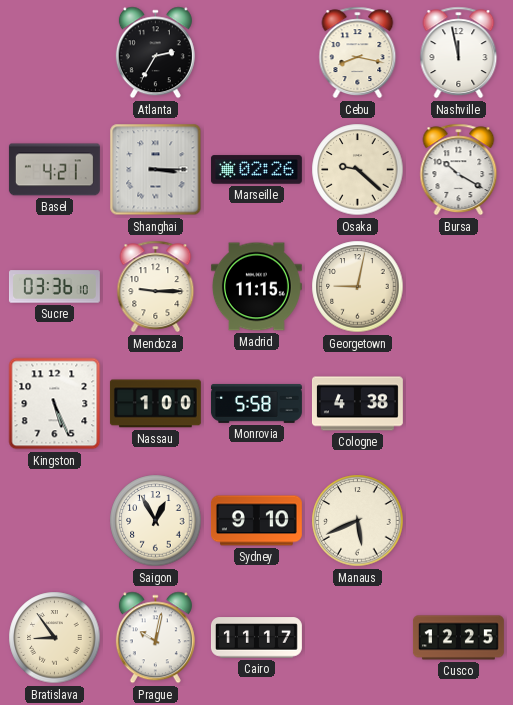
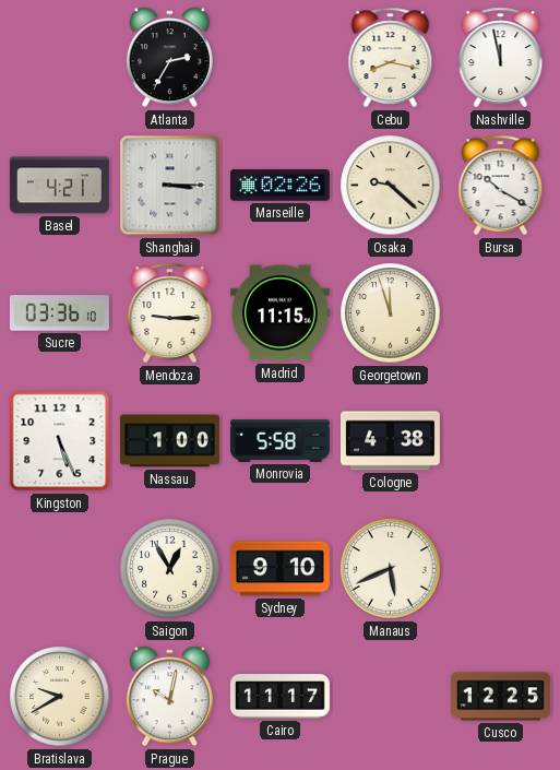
Georgetown: 9:02 -> 11:57 (391, 313)
Bratislava: 8:54 -> 9:40 (60, 697)
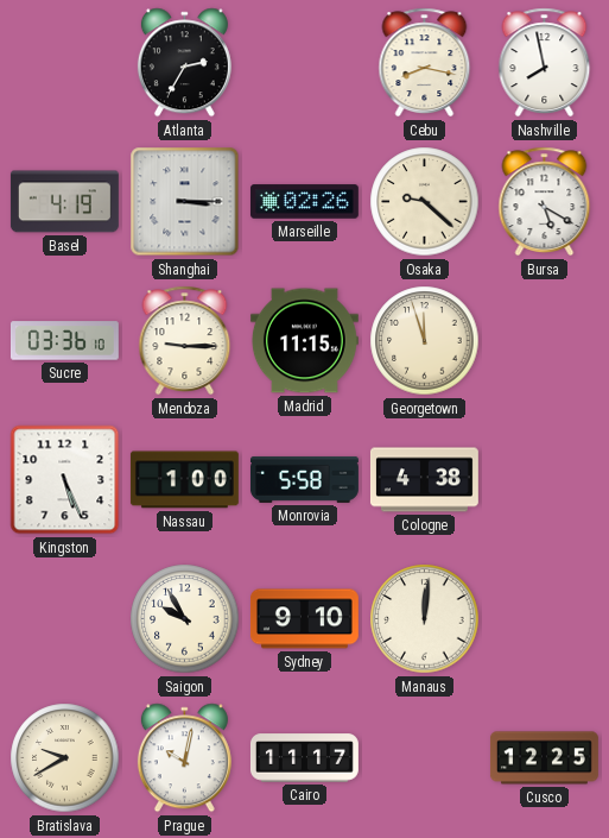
Nashville: 11:58 -> 7:58 (545, 63)
Basel: 4:21 -> 4:19 (64, 202)
Bursa: 10:20 -> 5:20 (545, 202)
Saigon: 12:55 -> 9:55 (185, 619)
Manaus: 5:41 -> 12:01 (425, 619)
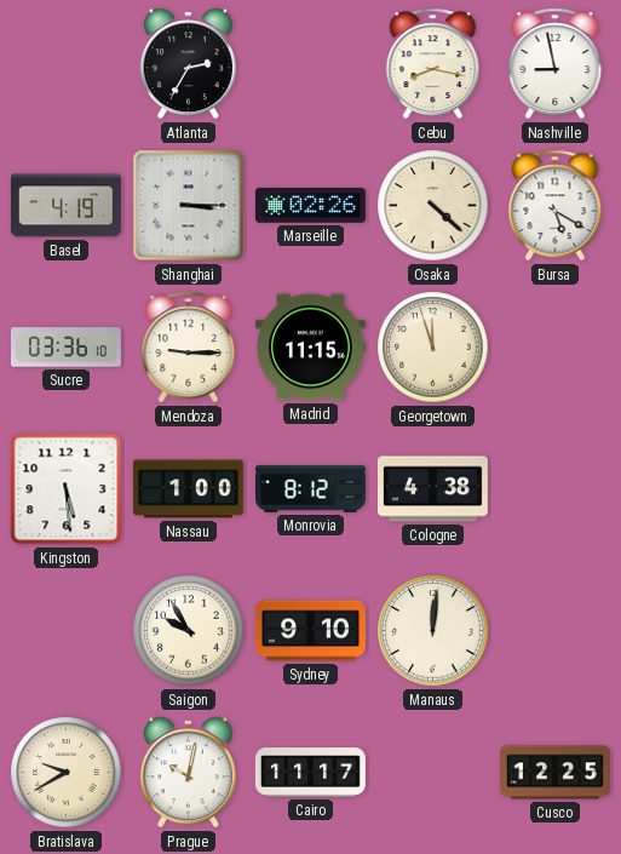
Nashville: 7:58 -> 8:58 (556, 64)
Osaka: 9:22 -> 4:22 (433, 206)
Kingston: 5:26 -> 5:29 (67, 489)
Monrovia: 5:58 -> 8:12 (310, 488)
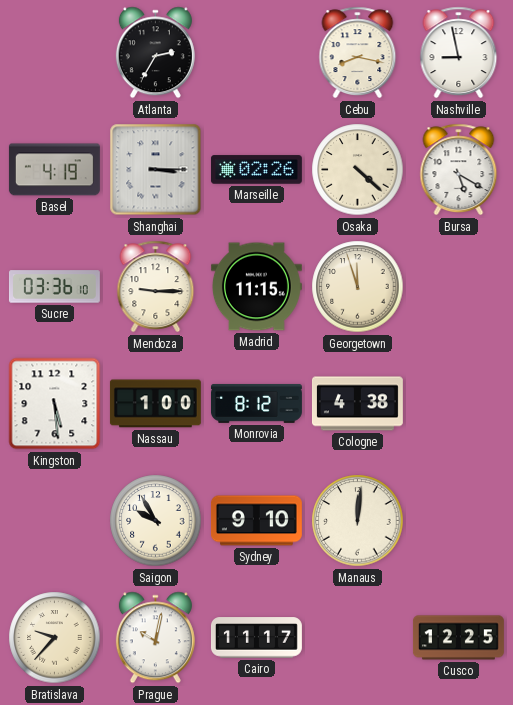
Bratislava: 9:40 -> 9:37 (55, 638)
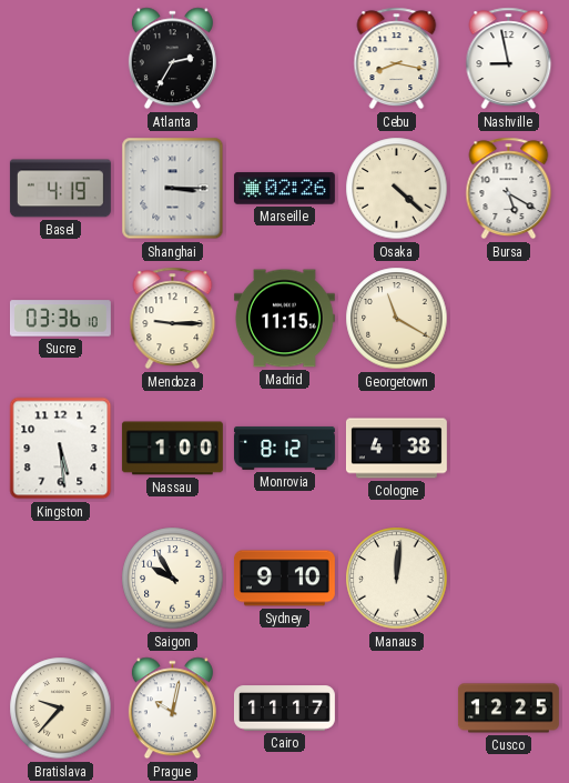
Georgetown: 11:57 -> 11:20 (397, 319)
